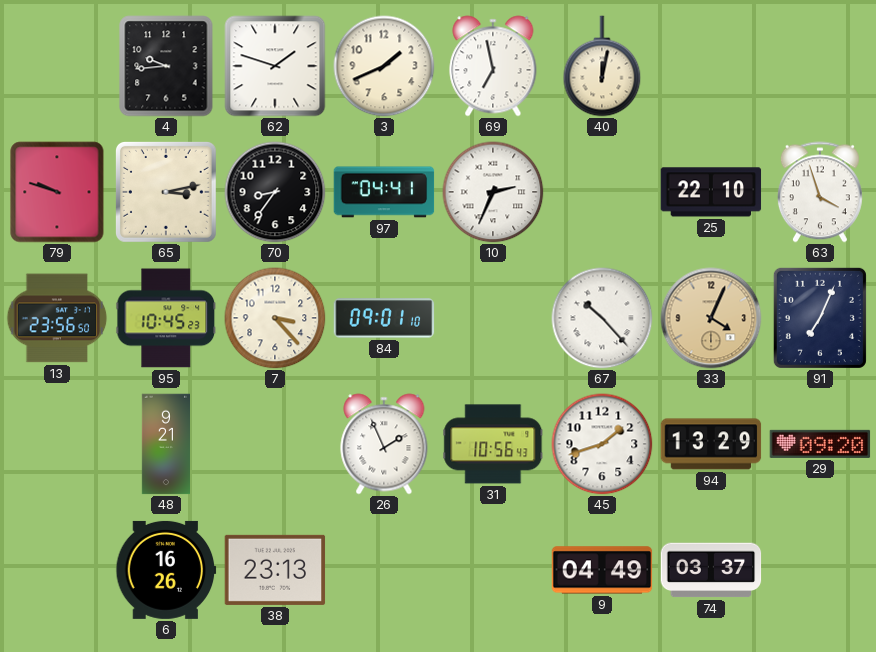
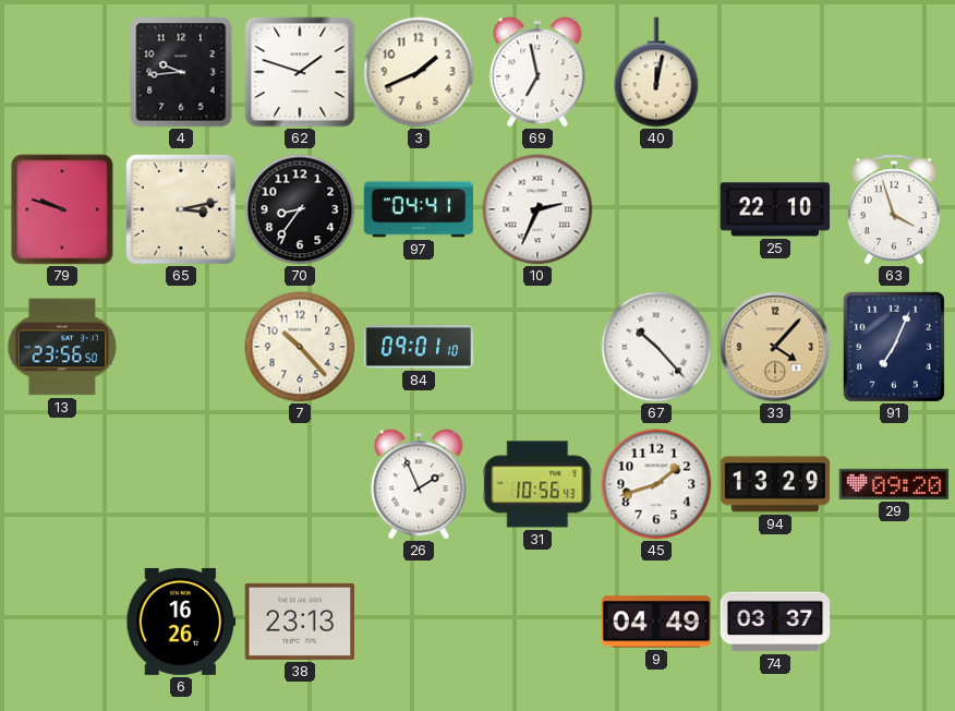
95: 10:45 -> none (166, 318)
7: 3:23 -> 10:23 (300, 347)
33: 4:04 -> 4:07 (775, 347)
48: 9:21 -> none (165, 444)
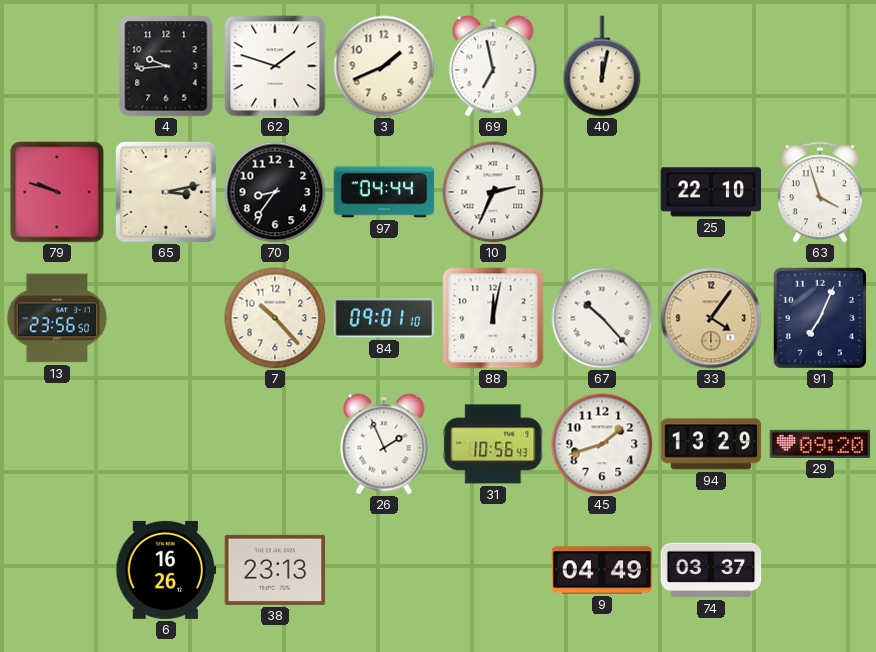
97: 04:41 -> 04:44 (384, 192)
88: none -> 12:02 (493, 318)
33: 4:07 -> 4:06 (711, 318)
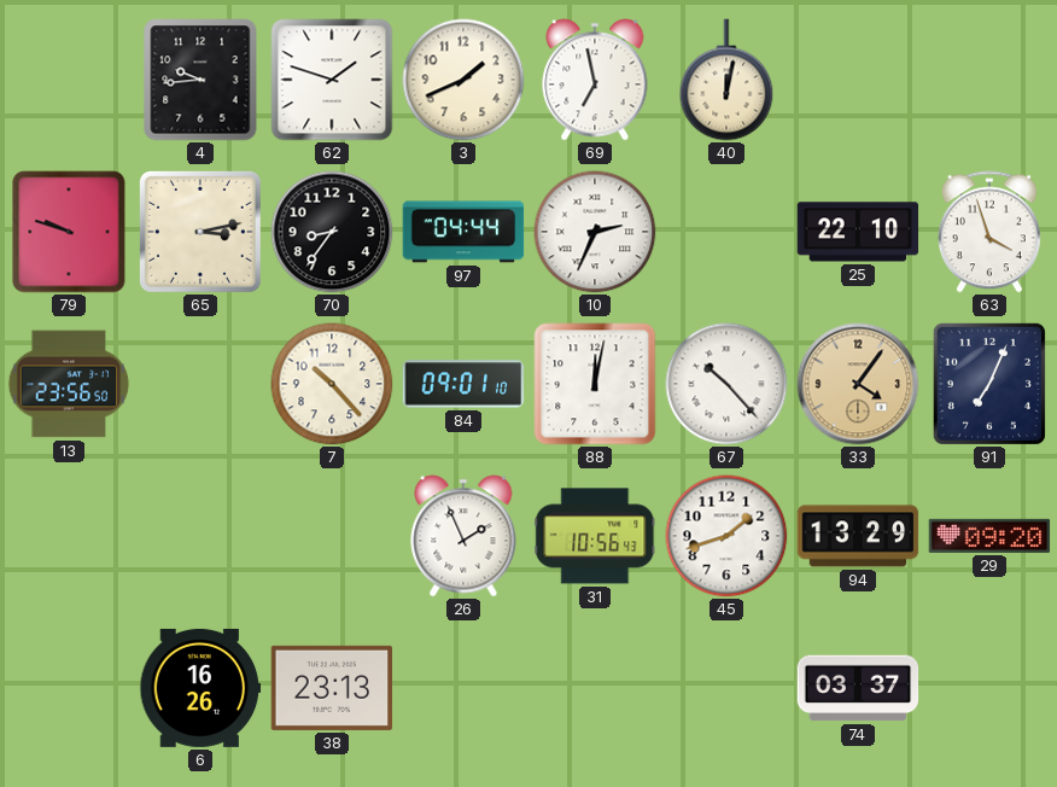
9: 04:49 -> none (602, 570)
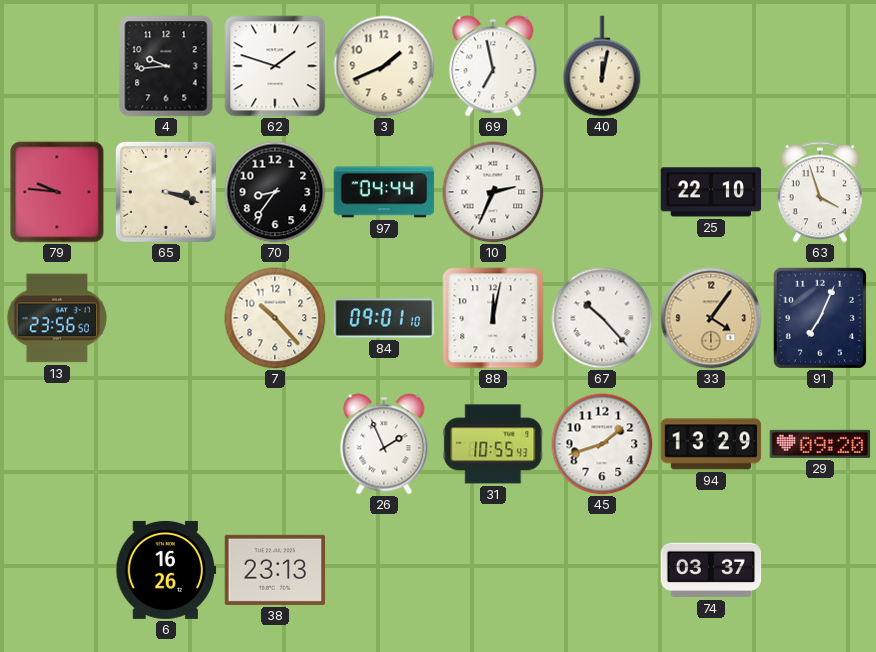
79: 9:48 -> 9:46 (57, 192)
65: 3:13 -> 3:18 (166, 192)
31: 10:56 -> 10:55 (493, 444)
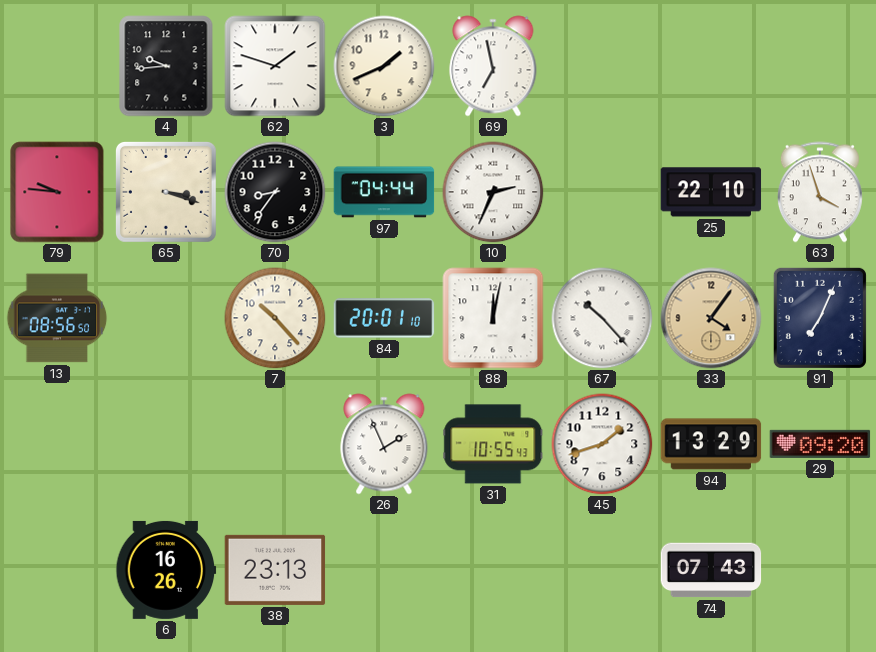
40: 12:02 -> none (602, 66)
13: 23:56 -> 08:56 (57, 318)
84: 09:01 -> 20:01 (384, 318)
74: 03:37 -> 07:43 (711, 570)
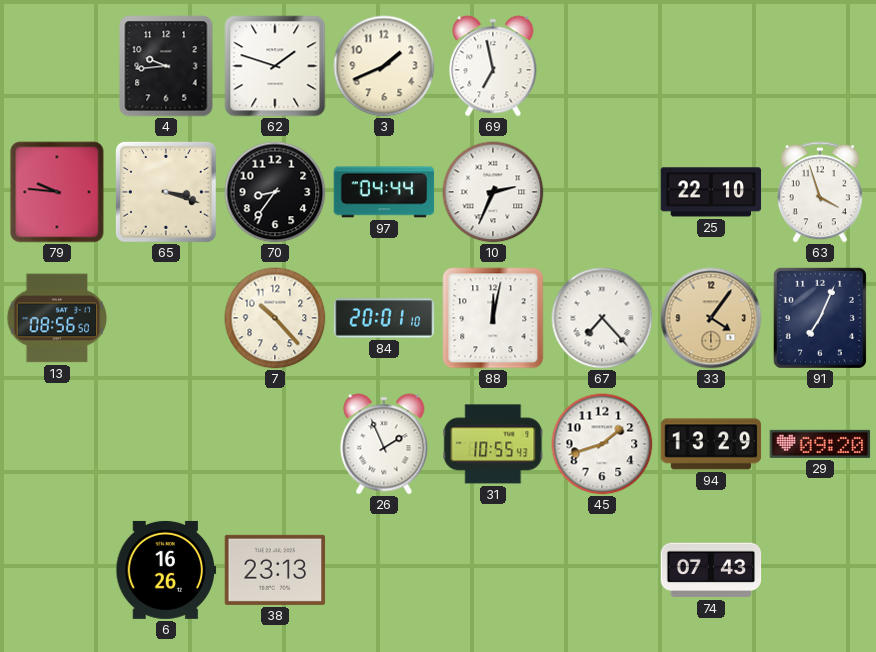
67: 10:23 -> 7:23 (602, 318)
